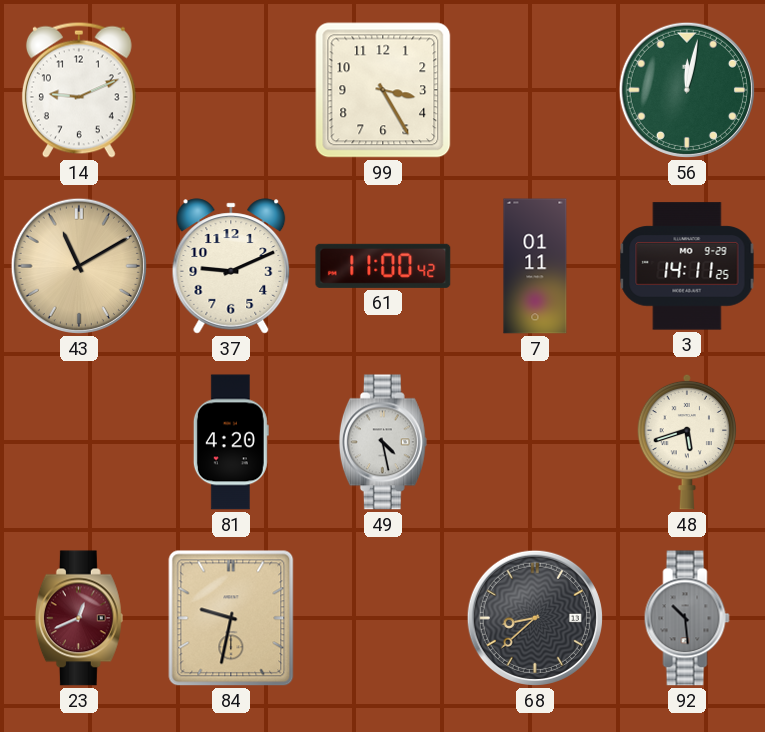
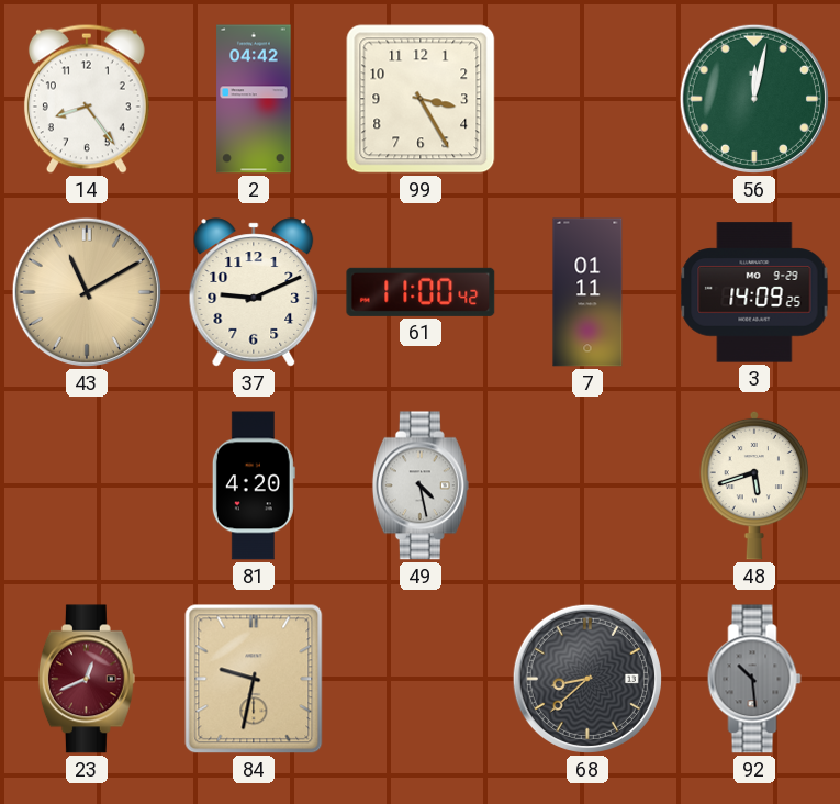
14: 9:11 -> 8:24 (87, 99)
2: none -> 04:42 (254, 99)
3: 14:11 -> 14:09 (754, 292)
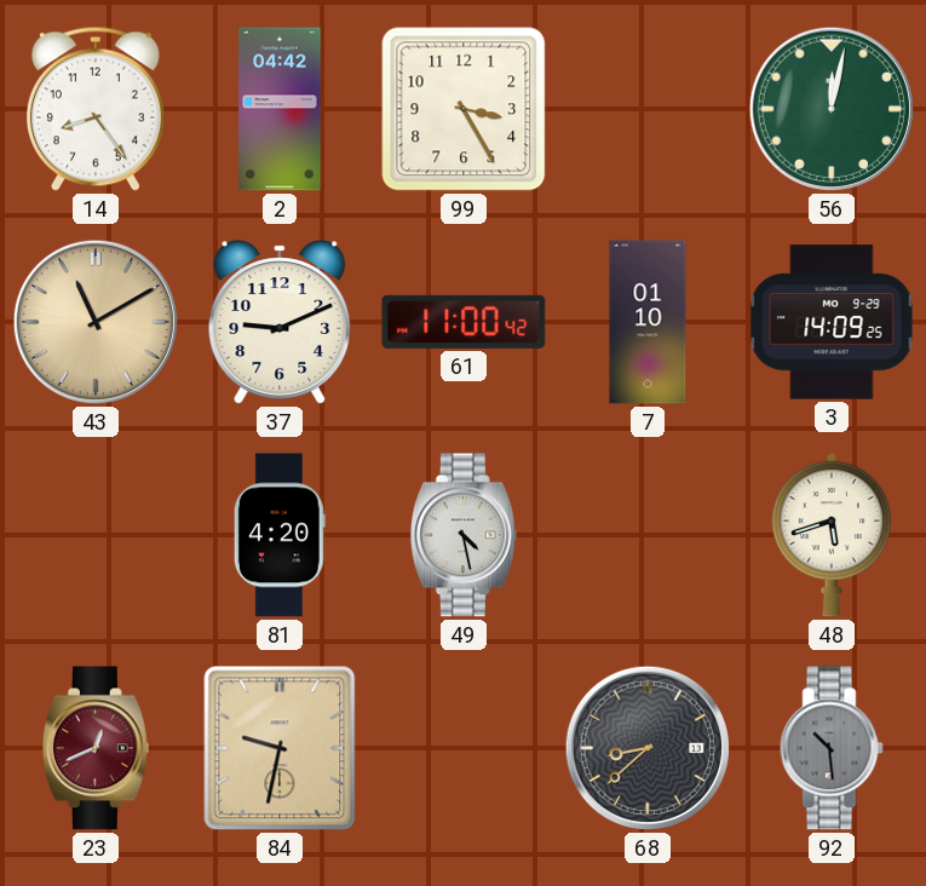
7: 01:11 -> 01:10 (648, 322)
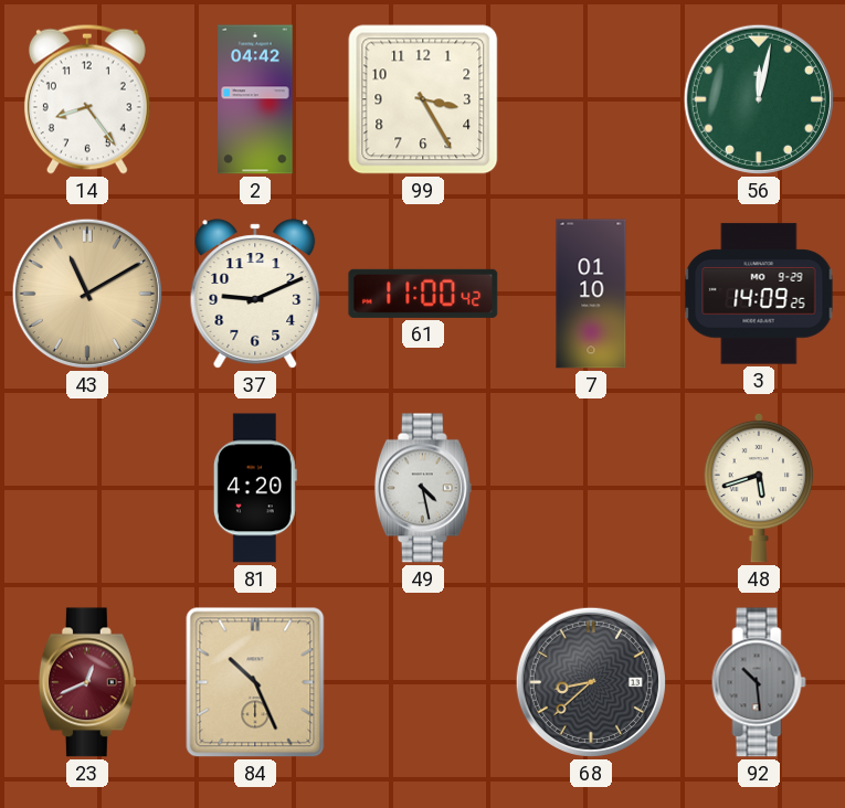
84: 9:32 -> 10:26 (255, 682)
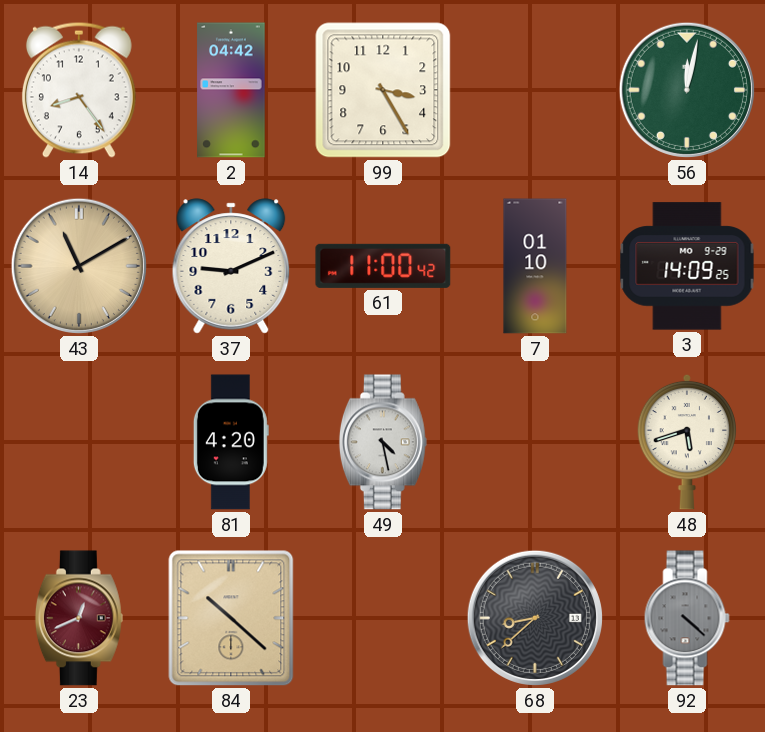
84: 10:26 -> 10:22 (231, 618)
92: 10:29 -> 4:22 (687, 618)
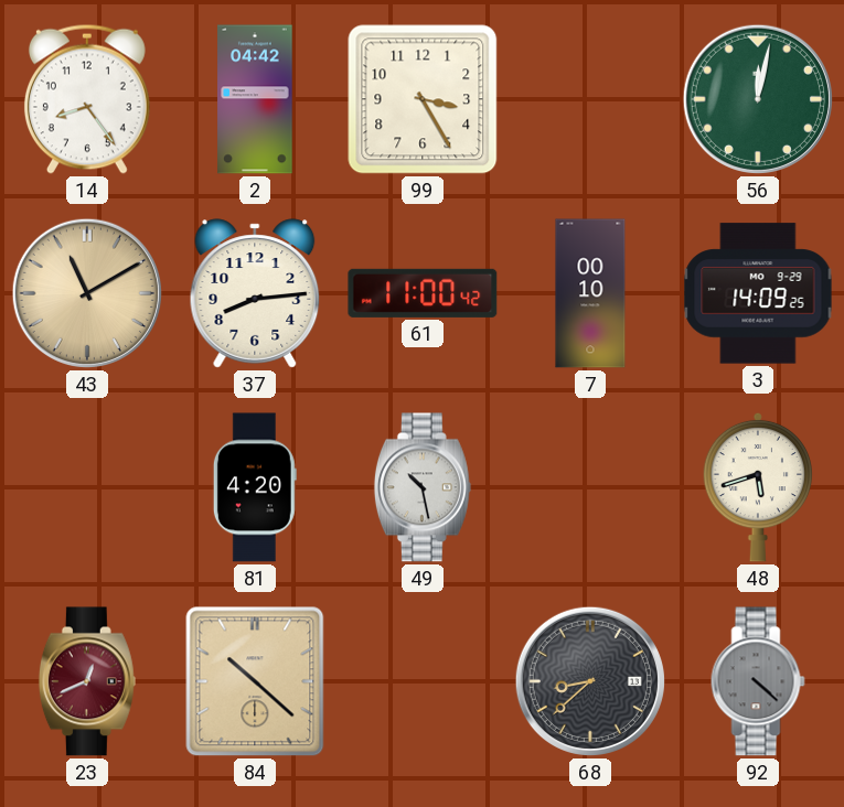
37: 9:11 -> 8:14 (255, 293)
7: 01:10 -> 00:10 (590, 293)
49: 4:28 -> 10:28 (423, 487)
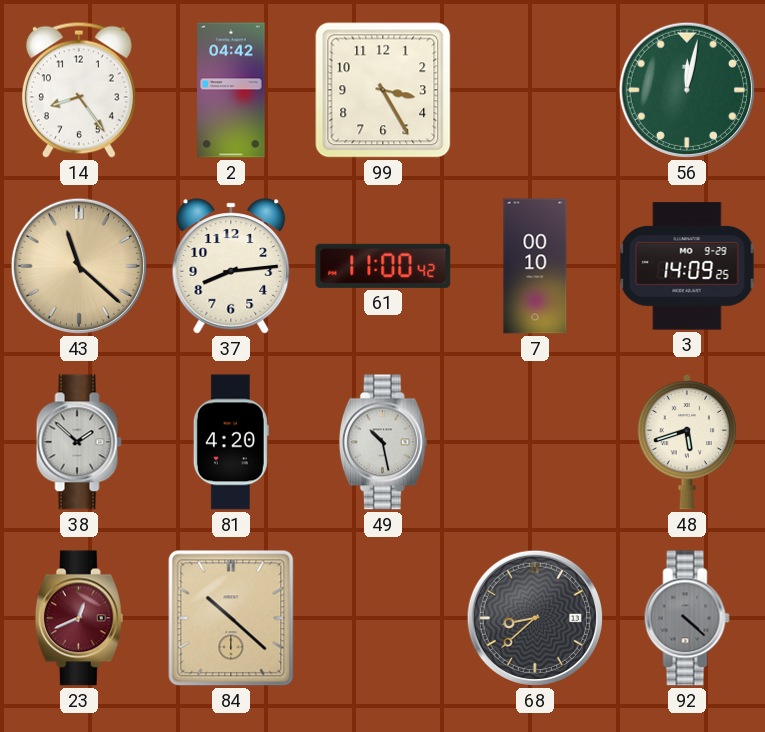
43: 11:10 -> 11:22 (79, 266)
38: none -> 1:52 (79, 442)
